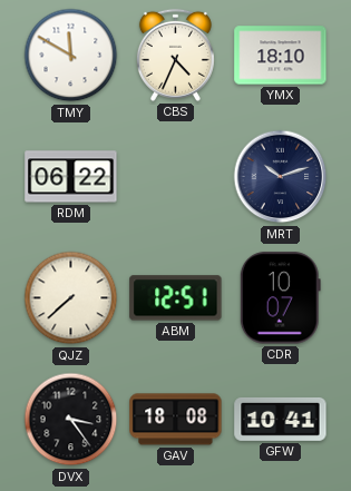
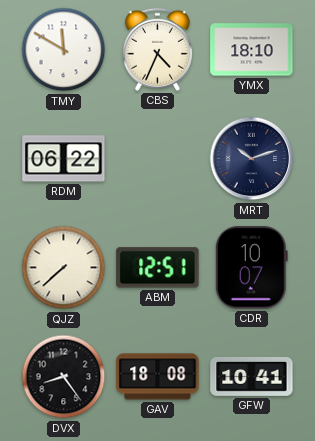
DVX: 3:24 -> 8:24 (64, 377)
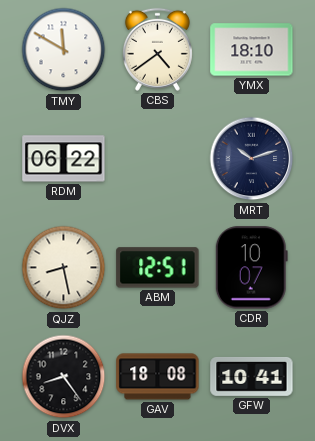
CBS: 4:34 -> 4:39 (157, 49)
QJZ: 7:38 -> 8:28 (64, 268)
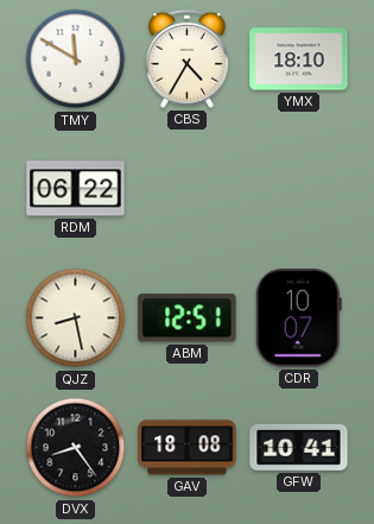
CBS: 4:39 -> 4:35 (186, 58)
MRT: 10:12 -> none (252, 159)
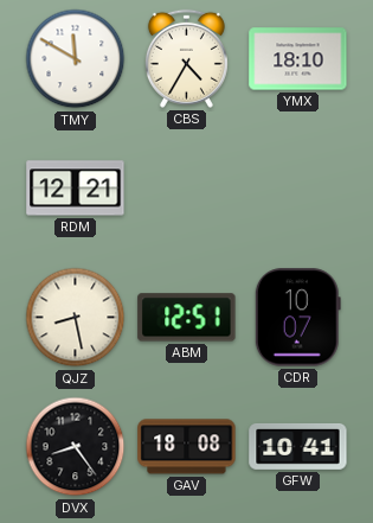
RDM: 06:22 -> 12:21 (76, 189)
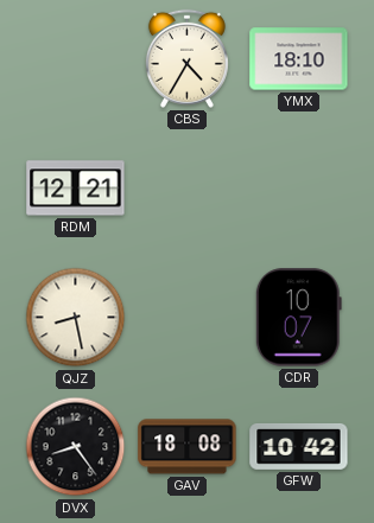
TMY: 11:50 -> none (76, 59)
ABM: 12:51 -> none (187, 318)
GFW: 10:41 -> 10:42 (299, 446)
